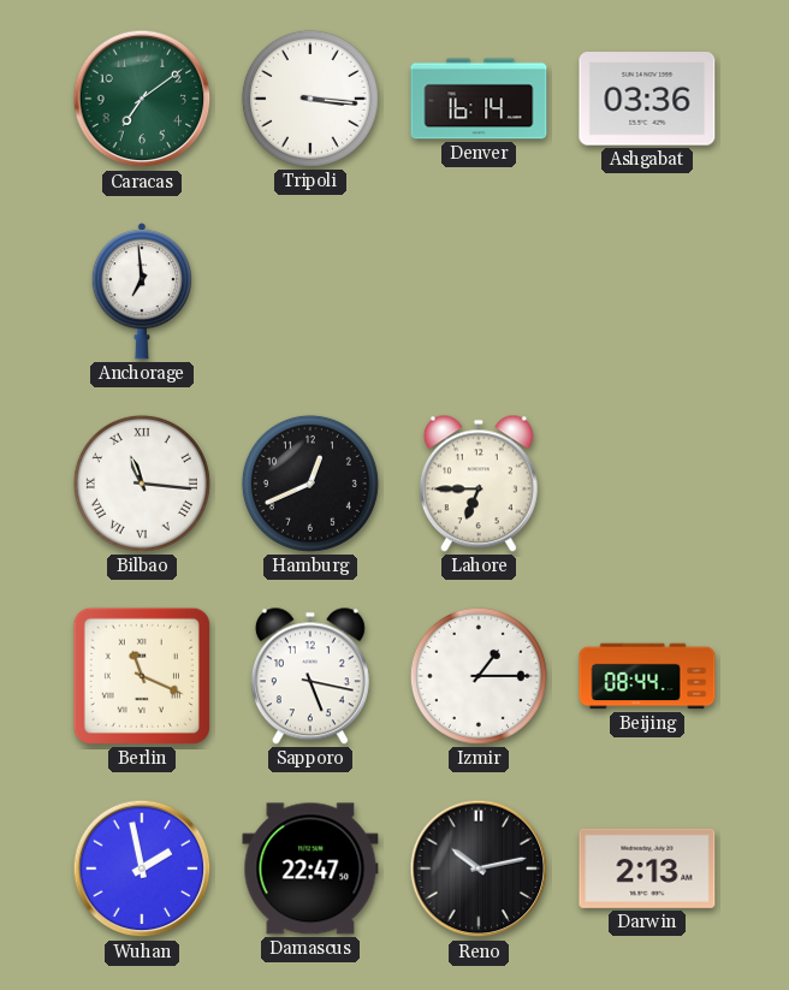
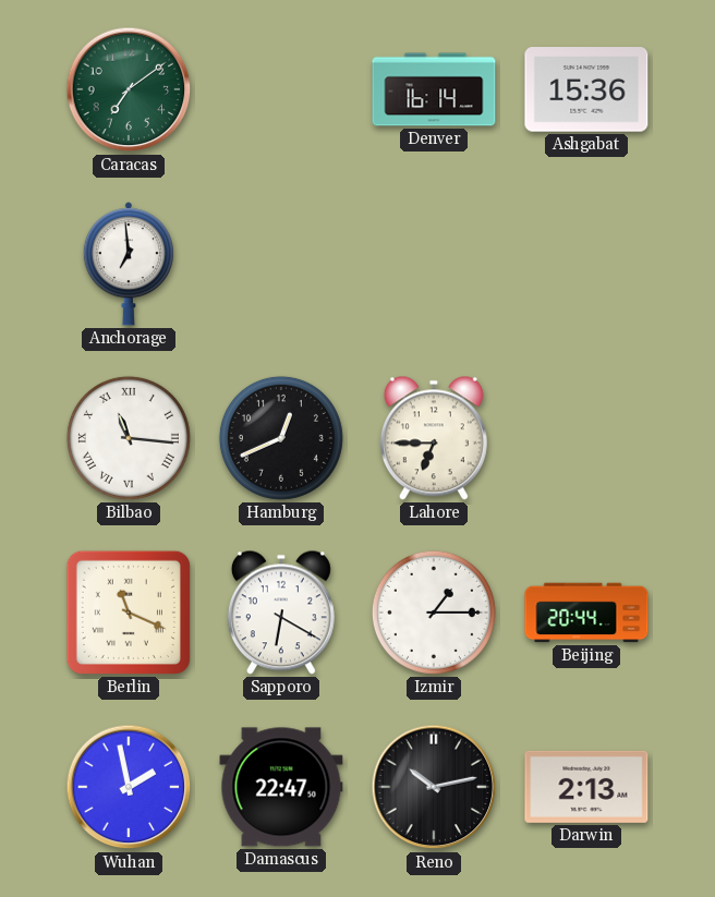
Tripoli: 3:16 -> none (310, 99)
Ashgabat: 03:36 -> 15:36 (586, 89)
Sapporo: 5:17 -> 6:20 (281, 613)
Beijing: 08:44 -> 20:44 (586, 613)
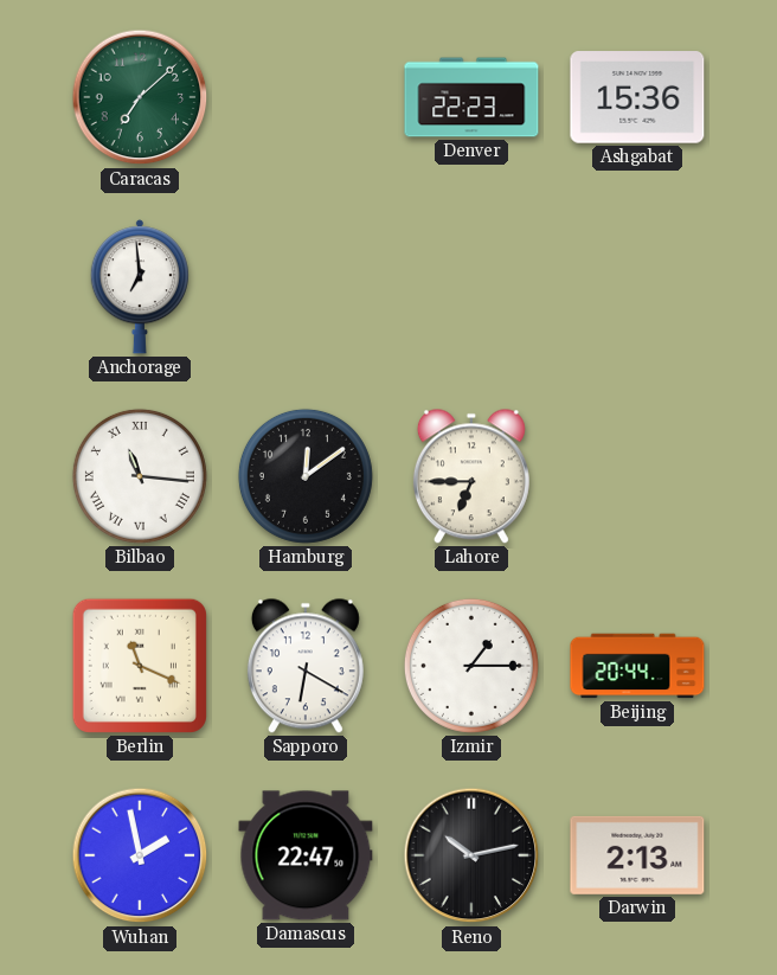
Caracas: 7:09 -> 7:08 (140, 97)
Denver: 16:14 -> 22:23 (471, 97)
Hamburg: 12:41 -> 12:09 (306, 476)
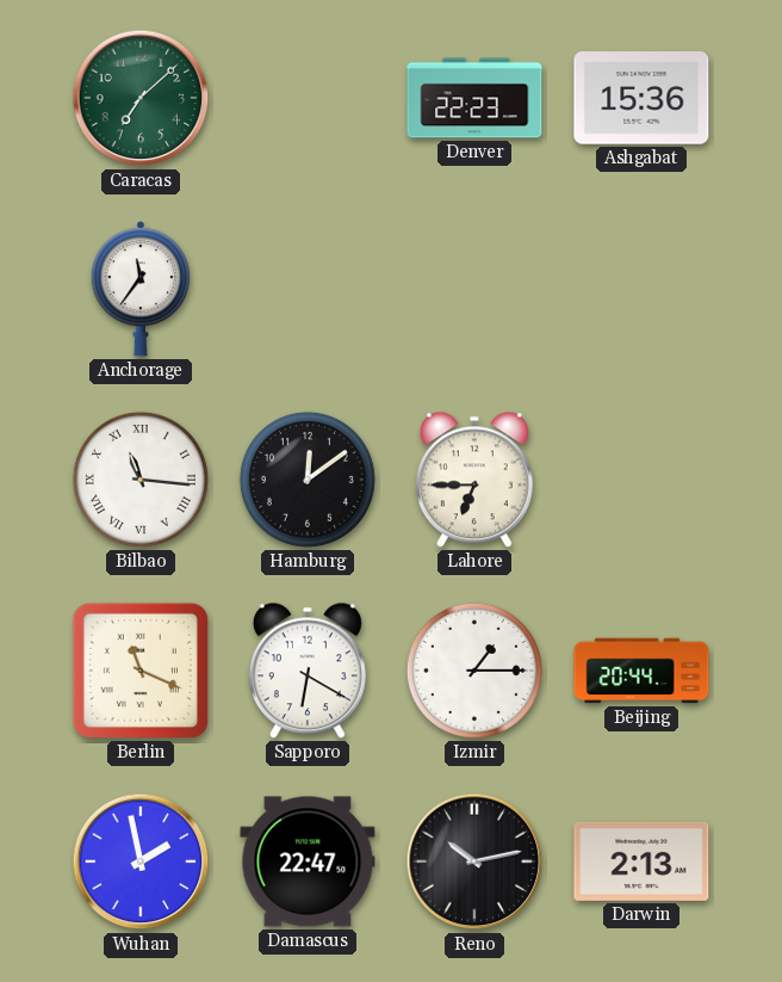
Anchorage: 6:59 -> 11:36 (141, 289)
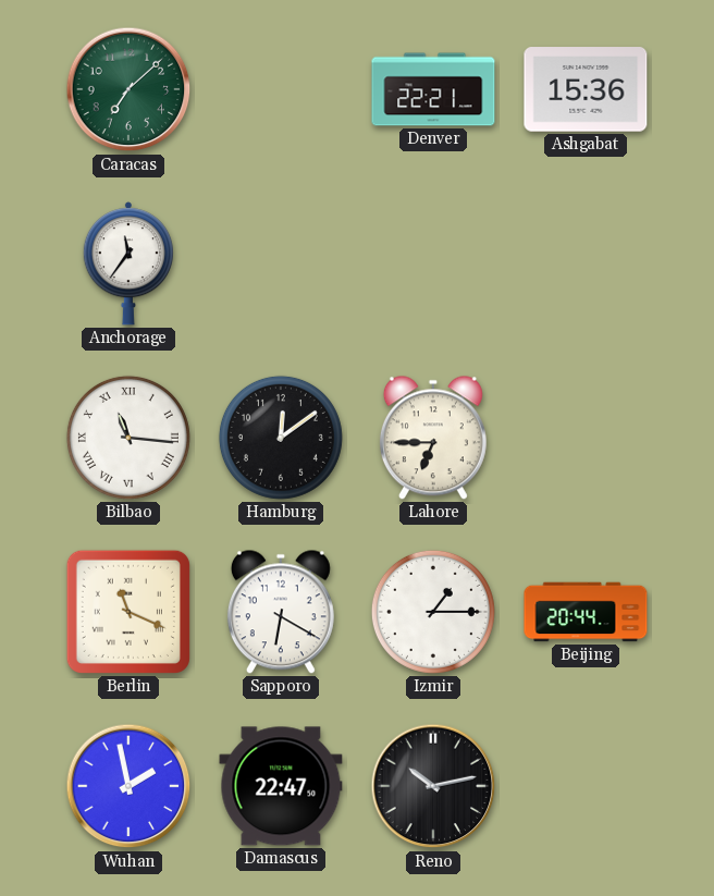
Denver: 22:23 -> 22:21 (433, 89)
Darwin: 2:13 -> none (641, 861)
